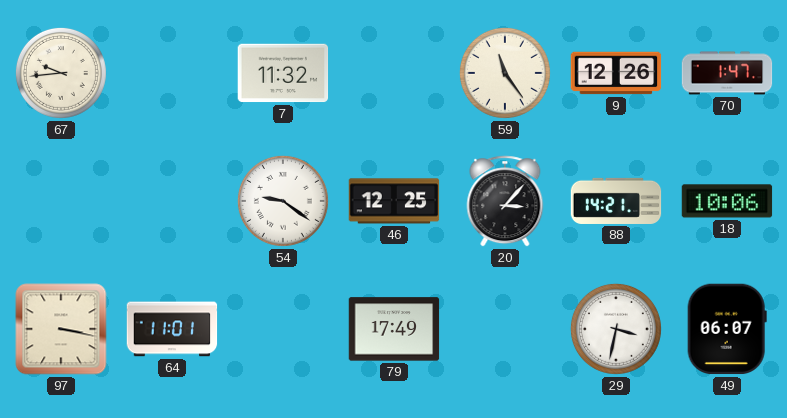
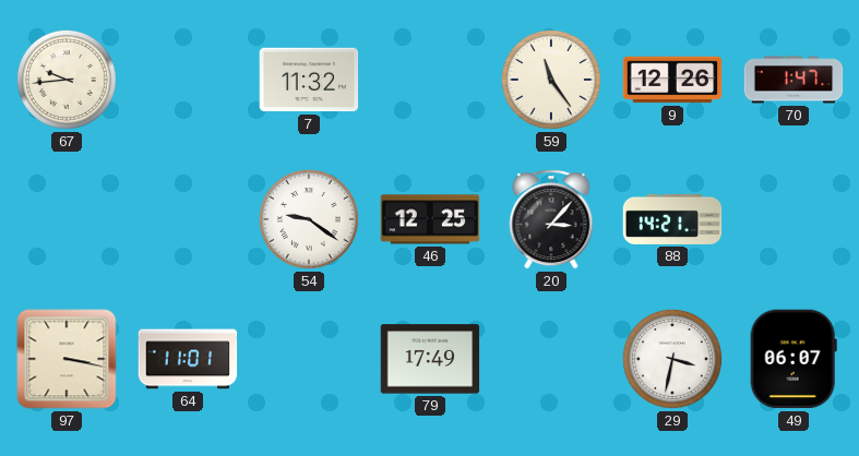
18: 10:06 -> none (727, 201)
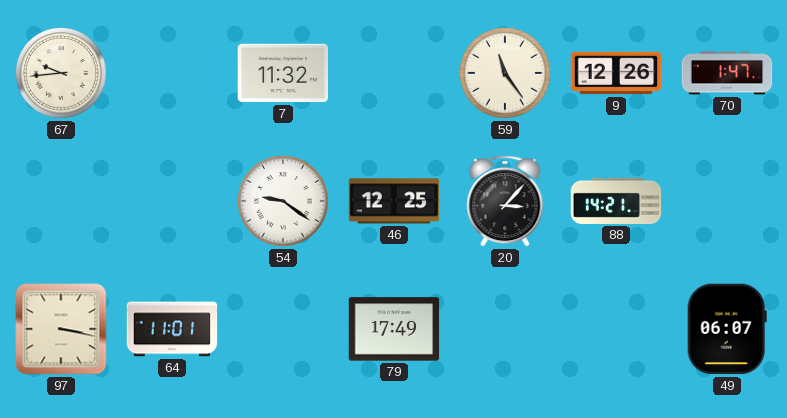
29: 3:32 -> none (672, 359)
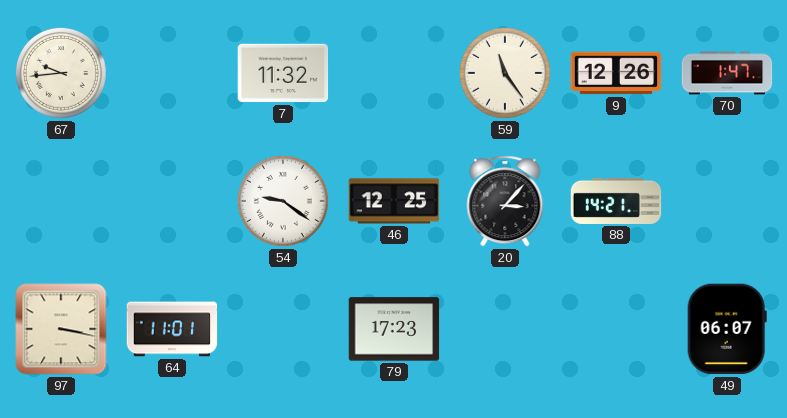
79: 17:49 -> 17:23 (394, 329)
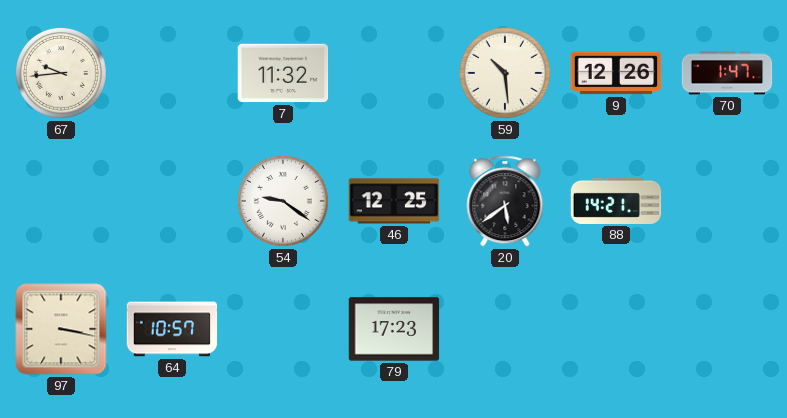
59: 11:24 -> 10:29 (505, 73)
20: 3:07 -> 5:39 (505, 201)
64: 11:01 -> 10:57 (172, 329)
49: 06:07 -> none (727, 329)
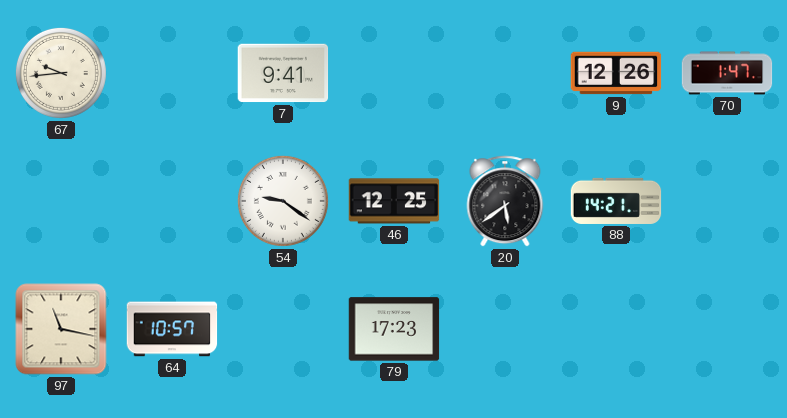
7: 11:32 -> 9:41 (283, 73)
59: 10:29 -> none (505, 73)
97: 3:17 -> 11:17 (61, 329)
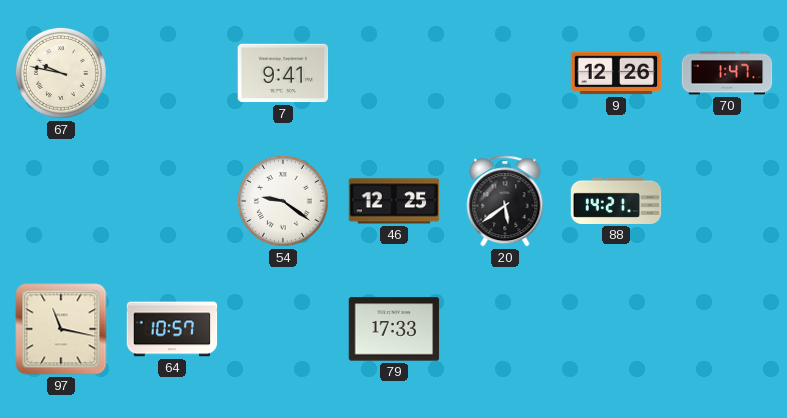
67: 9:44 -> 9:47 (61, 73)
79: 17:23 -> 17:33 (394, 329)
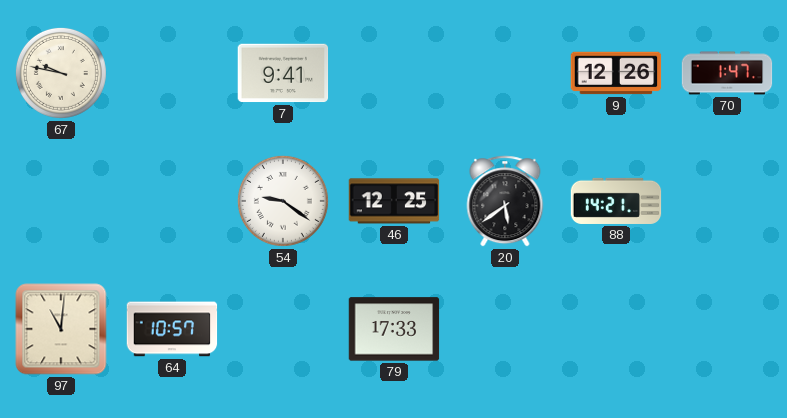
97: 11:17 -> 11:01 (61, 329)
